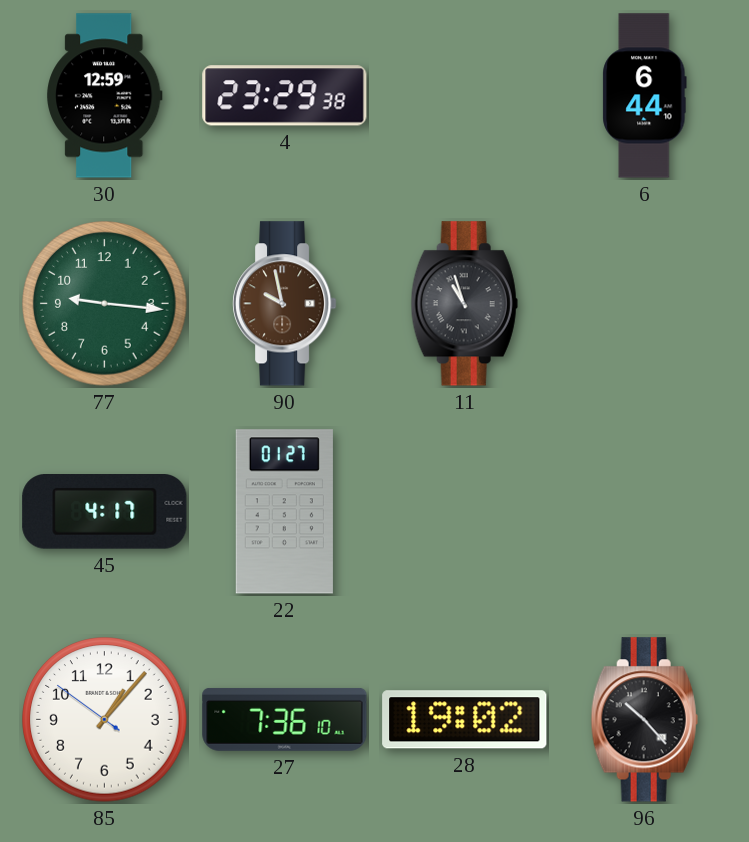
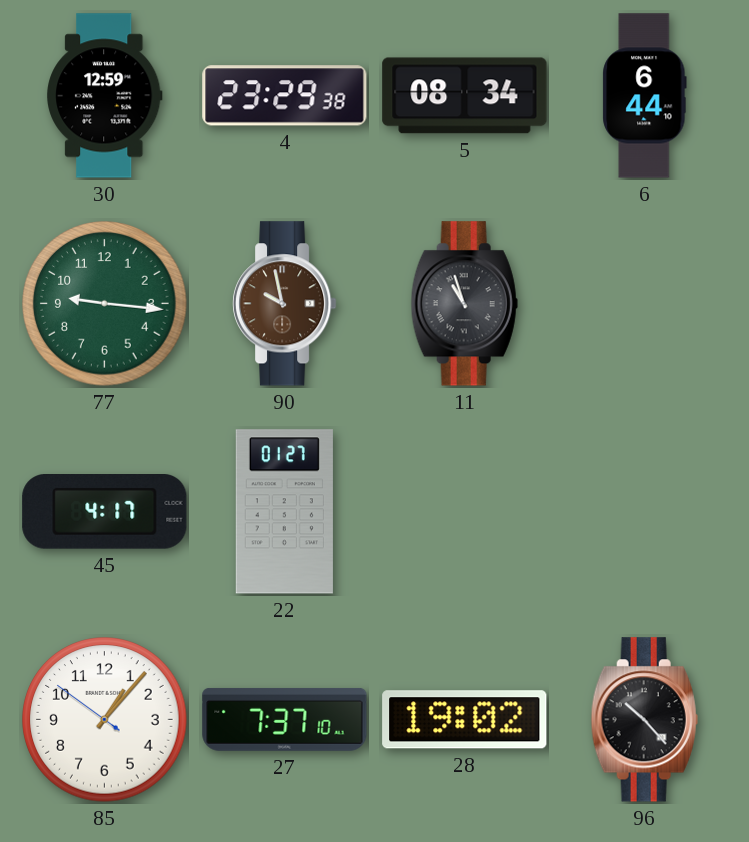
5: none -> 08:34 (465, 96)
27: 7:36 -> 7:37 (285, 719)
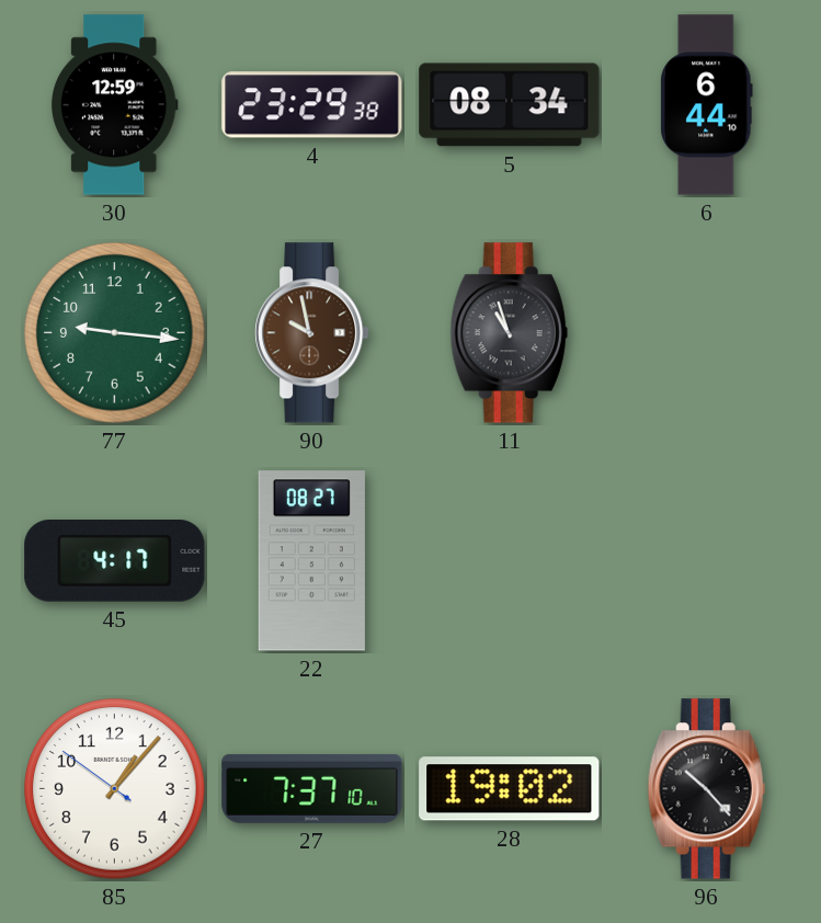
22: 01:27 -> 08:27 (311, 561)
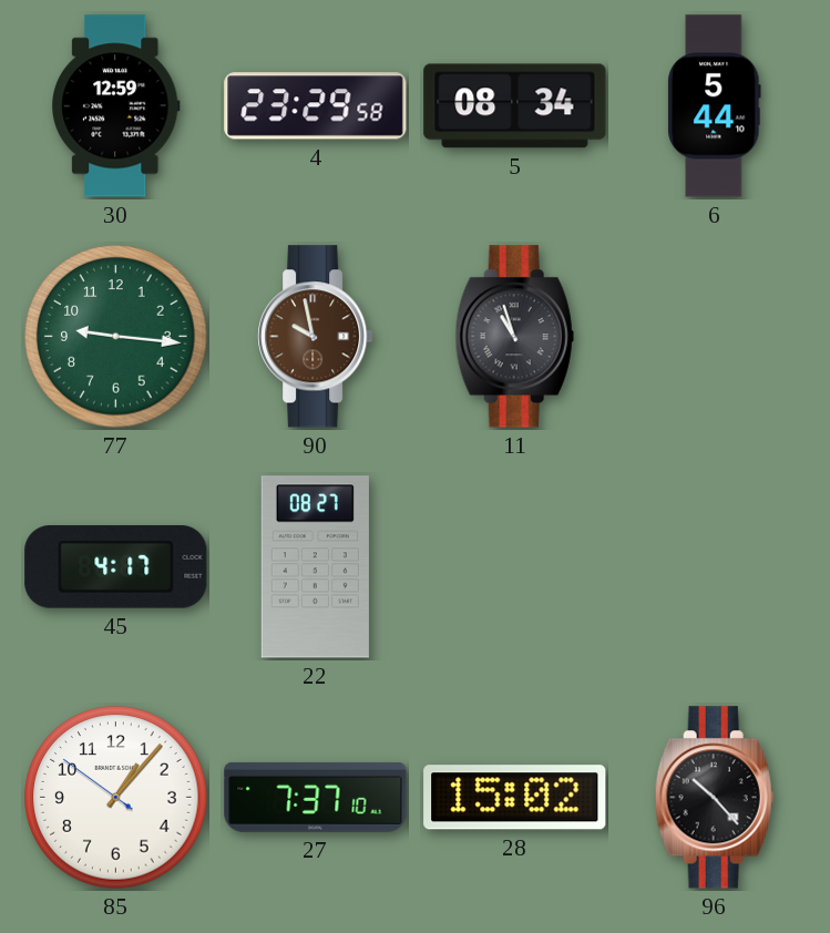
4: 23:29:38 -> 23:29:58 (316, 106)
6: 6:44 -> 5:44 (715, 106)
28: 19:02 -> 15:02 (515, 798)
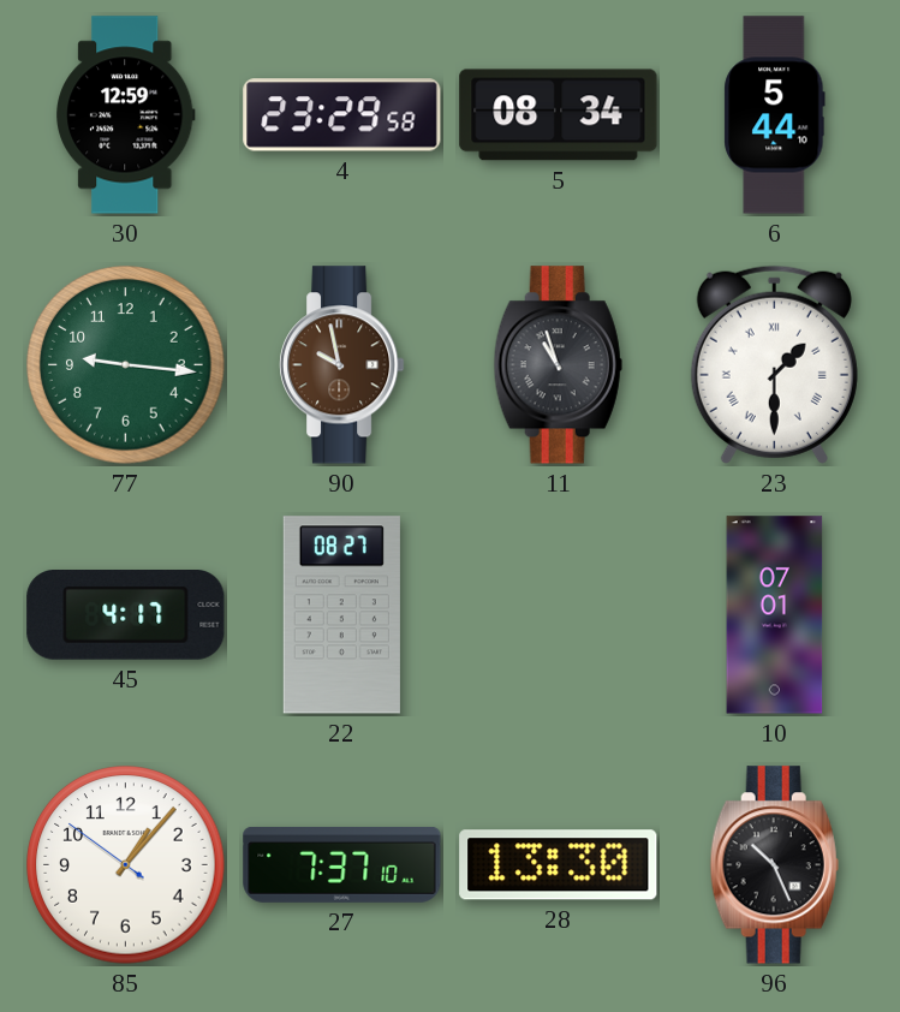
23: none -> 1:30 (774, 364)
10: none -> 07:01 (775, 615)
28: 15:02 -> 13:30 (559, 865)
96: 10:23 -> 10:26 (774, 865)
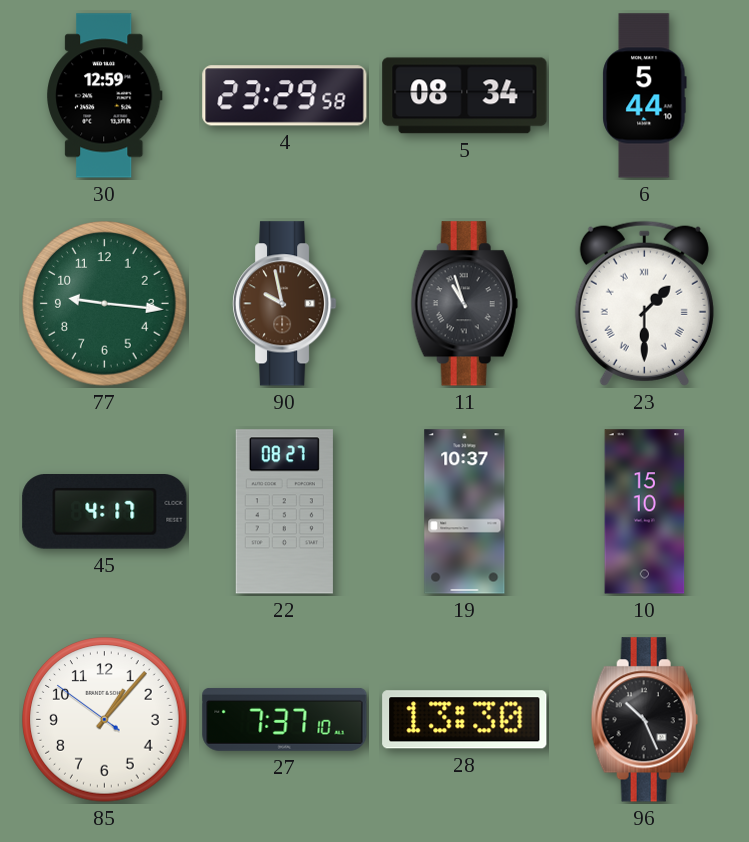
19: none -> 10:37 (465, 512)
10: 07:01 -> 15:10 (645, 512)
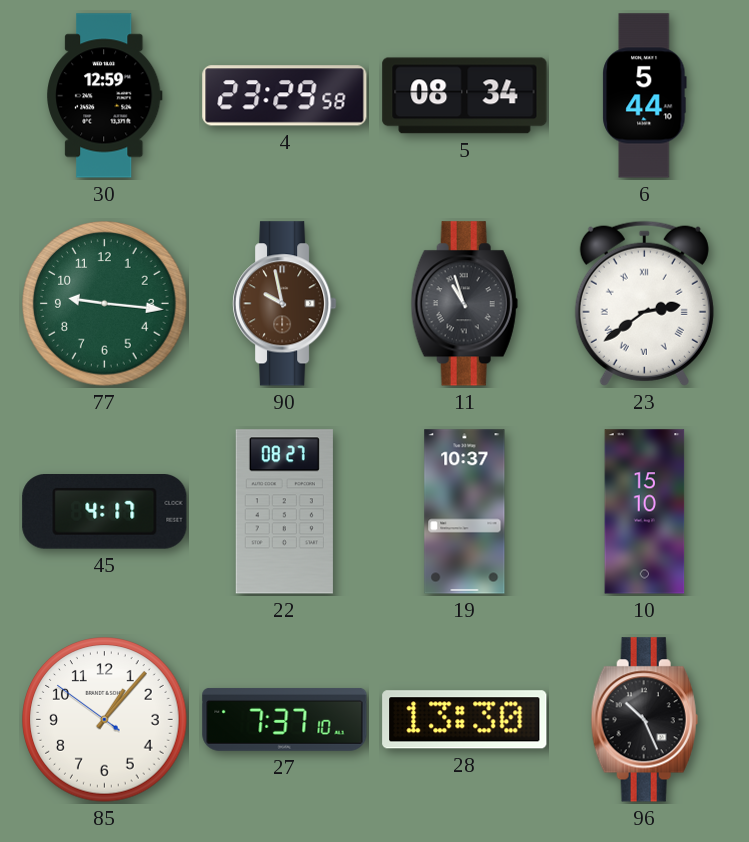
23: 1:30 -> 2:39 (644, 303)
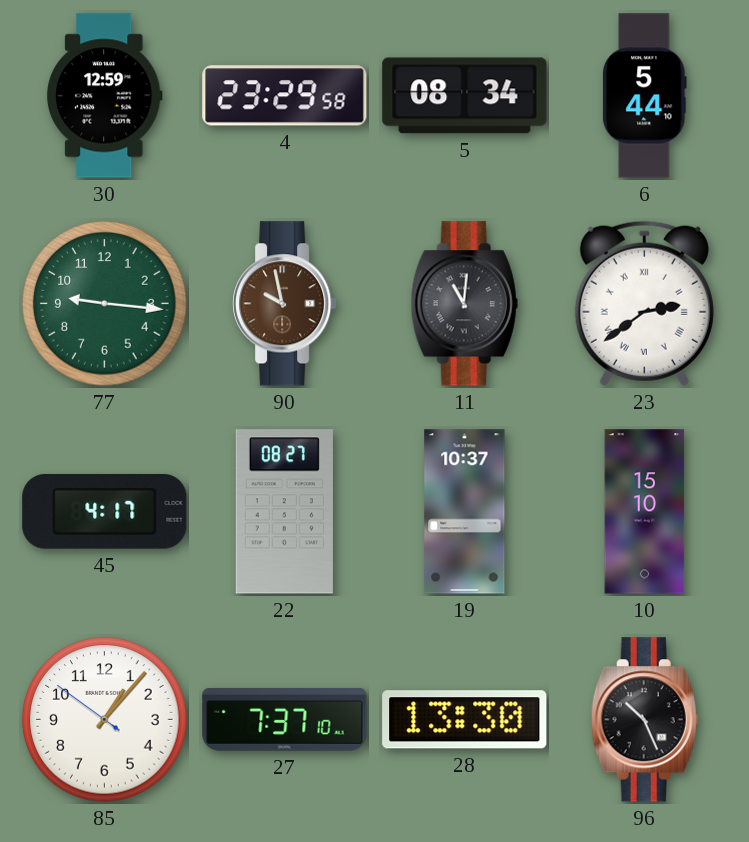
11: 10:57 -> 11:01 (464, 304)
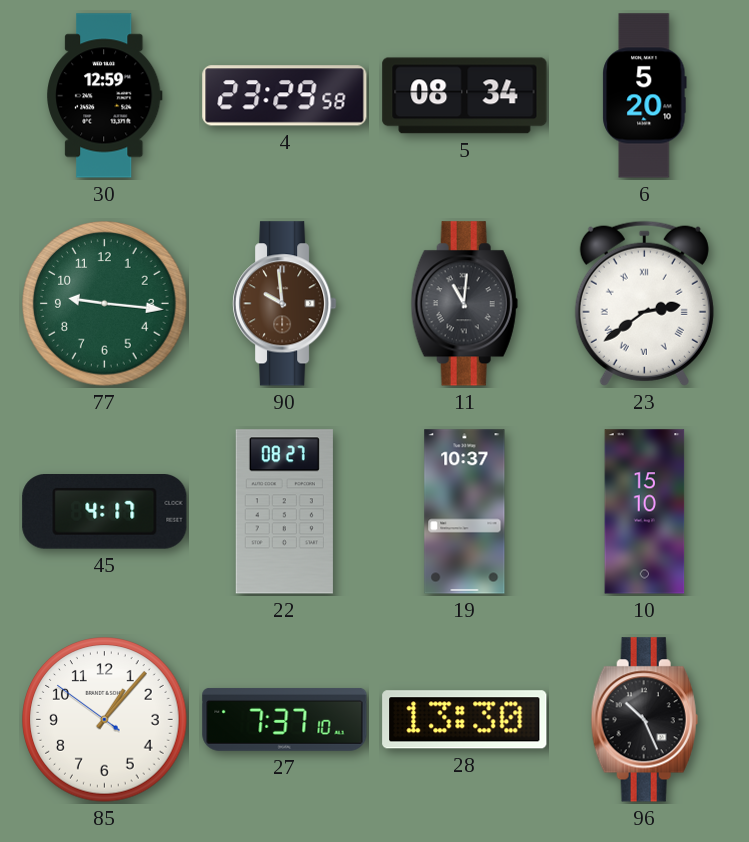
6: 5:44 -> 5:20 (645, 96)
90: 9:58 -> 9:59 (285, 304)
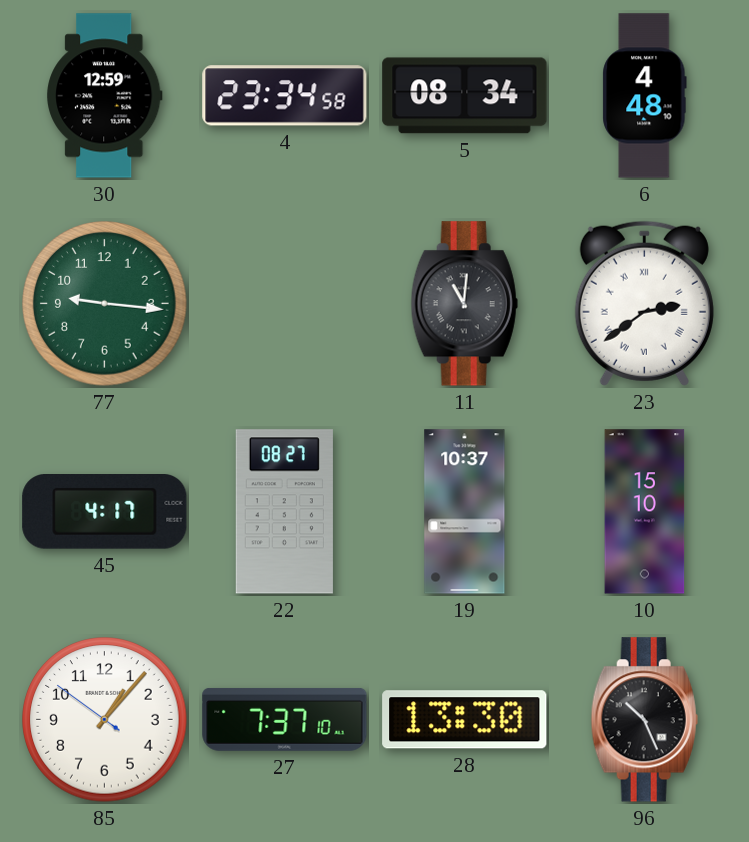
4: 23:29 -> 23:34 (285, 96)
6: 5:20 -> 4:48 (645, 96)
90: 9:59 -> none (285, 304)
